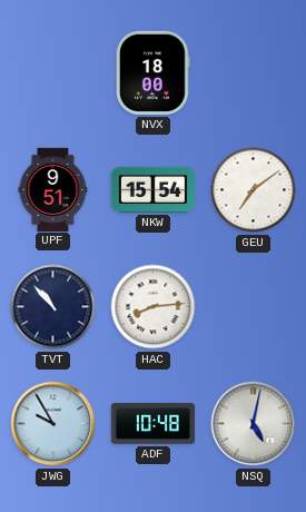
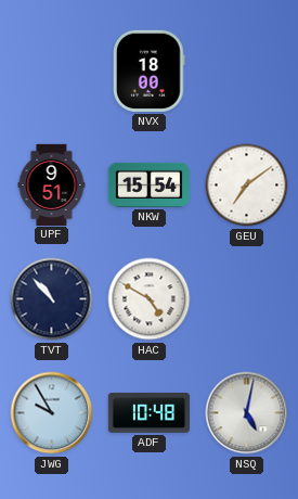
HAC: 8:14 -> 4:50 (150, 299)
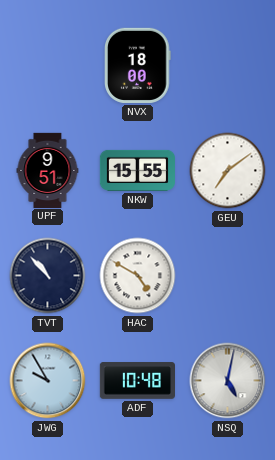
NKW: 15:54 -> 15:55 (137, 170)
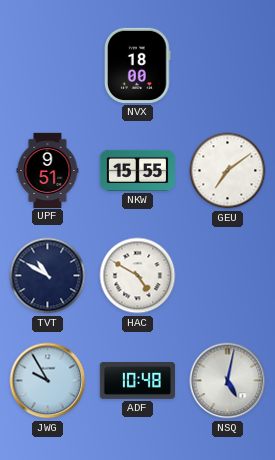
TVT: 10:53 -> 10:50 (48, 276)
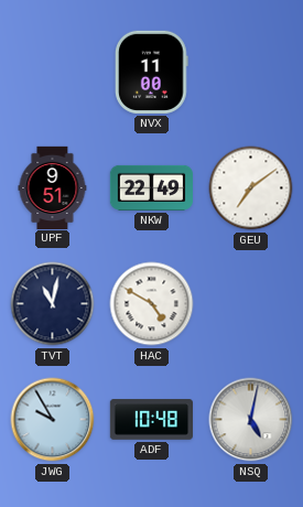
NVX: 18:00 -> 11:00 (152, 72)
NKW: 15:55 -> 22:49 (151, 187)
TVT: 10:50 -> 11:02 (53, 304)
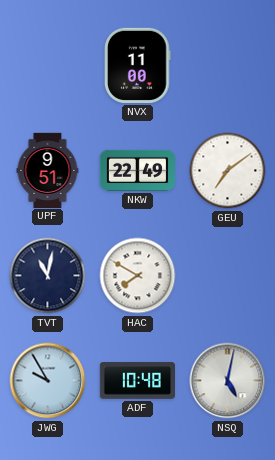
HAC: 4:50 -> 7:50 (138, 276)
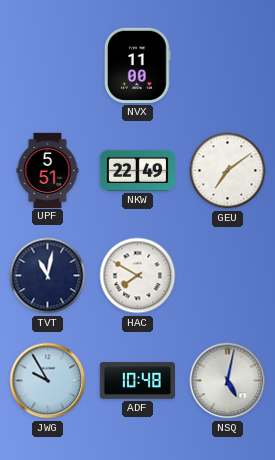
UPF: 9:51 -> 5:51 (48, 170)
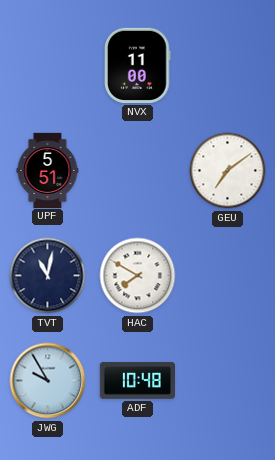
NKW: 22:49 -> none (137, 170)
NSQ: 5:02 -> none (228, 381)
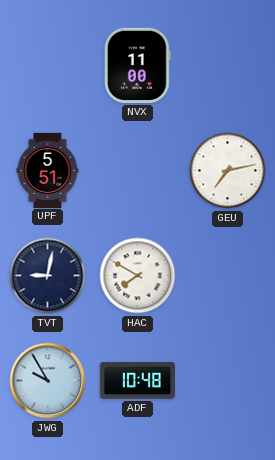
GEU: 7:09 -> 7:13 (228, 171)
TVT: 11:02 -> 9:02 (48, 276)
